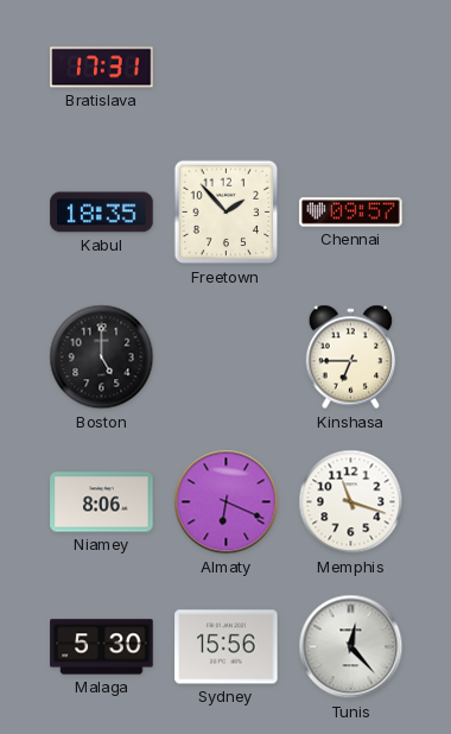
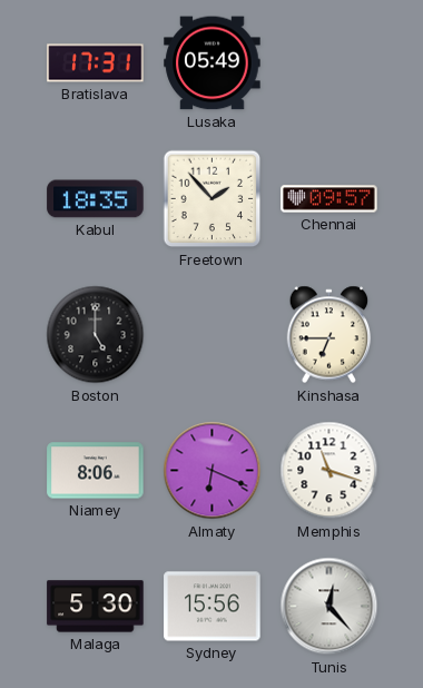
Lusaka: none -> 05:49 (213, 63)
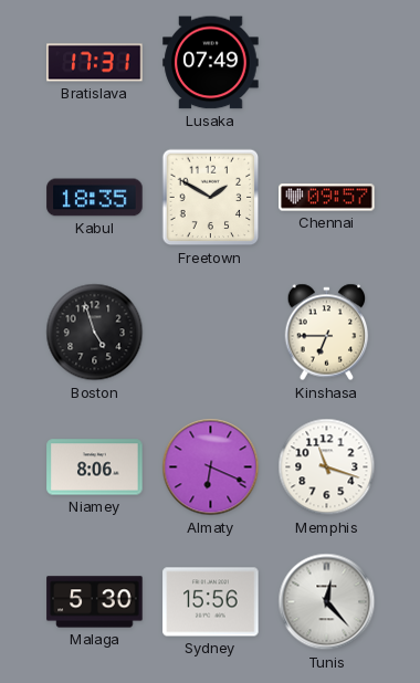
Lusaka: 05:49 -> 07:49 (211, 63)
Freetown: 1:53 -> 1:50 (211, 198)
Boston: 5:00 -> 4:57 (95, 333)
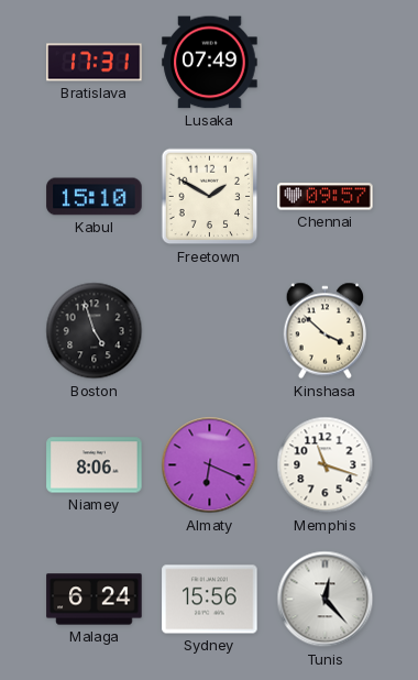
Kabul: 18:35 -> 15:10 (95, 197)
Kinshasa: 6:45 -> 3:52 (326, 331)
Malaga: 5:30 -> 6:24 (95, 600)
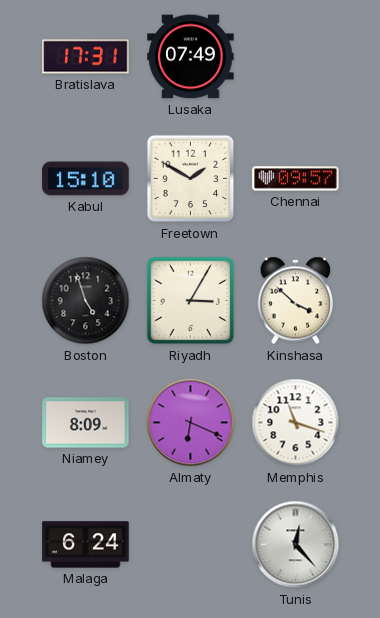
Riyadh: none -> 3:05 (191, 301)
Niamey: 8:06 -> 8:09 (86, 423)
Sydney: 15:56 -> none (210, 600)
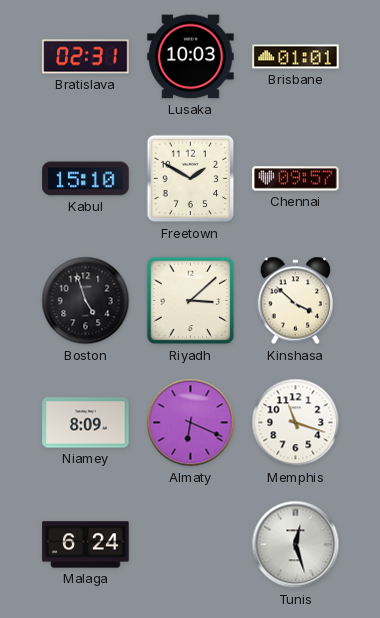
Bratislava: 17:31 -> 02:31 (86, 57)
Lusaka: 07:49 -> 10:03 (191, 57)
Brisbane: none -> 01:01 (296, 57)
Riyadh: 3:05 -> 3:08 (191, 301)
Tunis: 12:23 -> 12:27 (296, 545)
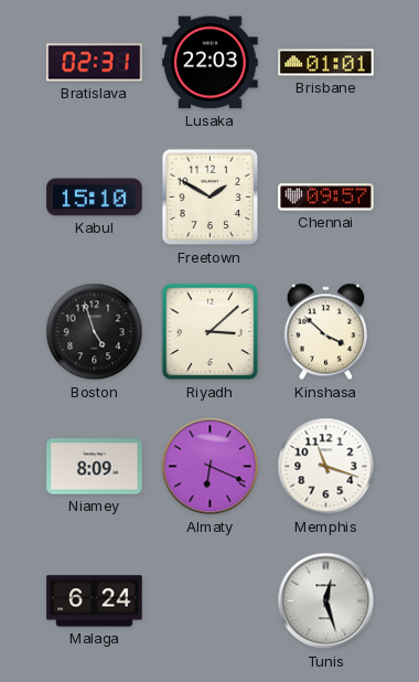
Lusaka: 10:03 -> 22:03 (211, 63)
